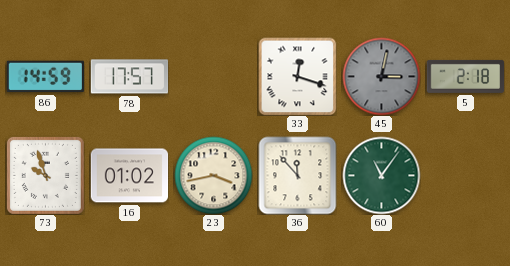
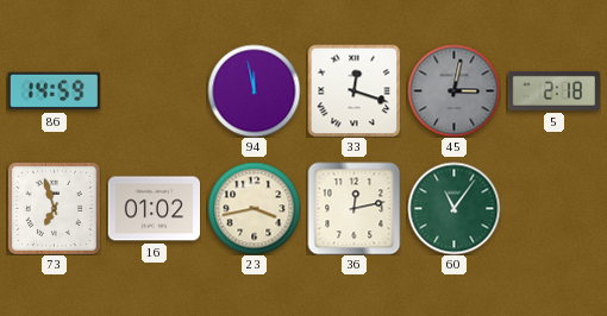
78: 17:57 -> none (129, 77)
94: none -> 11:58 (254, 90)
73: 9:57 -> 6:57 (54, 208)
36: 11:53 -> 12:13 (353, 208)
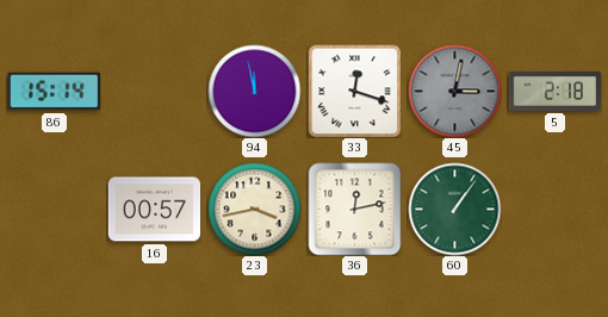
86: 14:59 -> 15:14 (54, 92)
73: 6:57 -> none (54, 208)
16: 01:02 -> 00:57 (154, 210)
60: 11:06 -> 1:06 (454, 209)
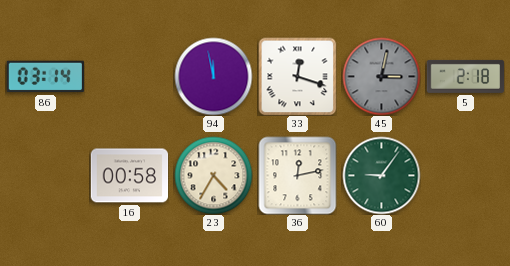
86: 15:14 -> 03:14 (45, 77)
16: 00:57 -> 00:58 (129, 176)
23: 3:43 -> 4:35 (213, 175)
60: 1:06 -> 9:06 (381, 175)
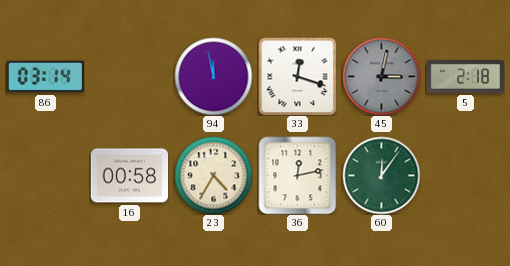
60: 9:06 -> 12:06 (381, 175)
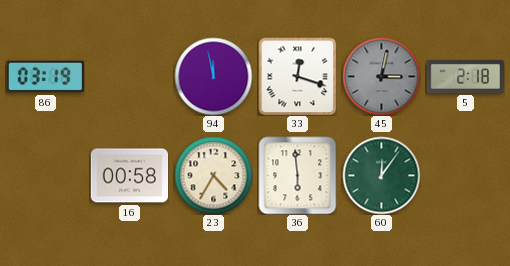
86: 03:14 -> 03:19 (45, 77)
36: 12:13 -> 5:59 (297, 175)
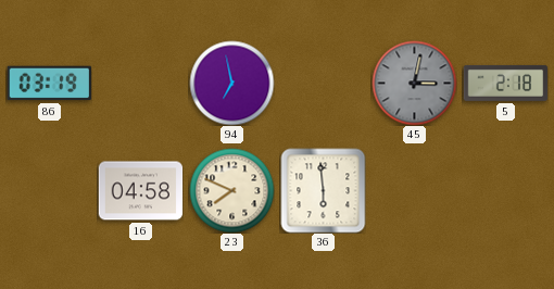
94: 11:58 -> 6:58 (231, 83)
33: 12:18 -> none (297, 76)
16: 00:58 -> 04:58 (140, 191)
23: 4:35 -> 7:49 (231, 190)
60: 12:06 -> none (381, 175)
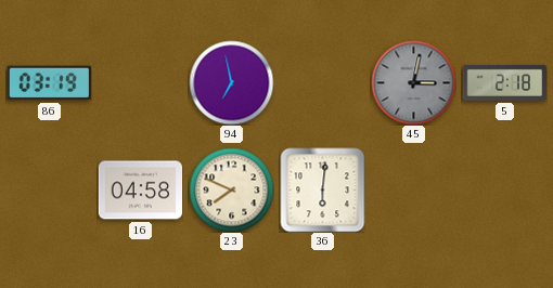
36: 5:59 -> 6:01 (322, 189)
